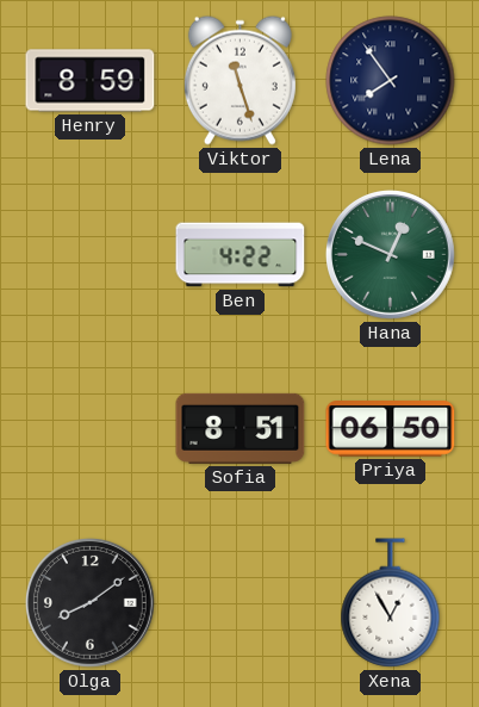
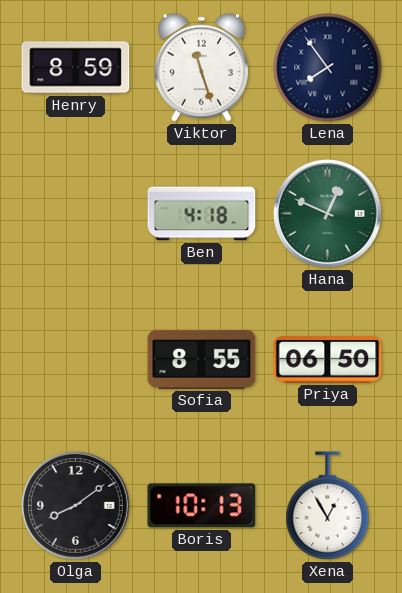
Ben: 4:22 -> 4:18 (202, 214)
Sofia: 8:51 -> 8:55 (202, 359)
Boris: none -> 10:13 (202, 506)
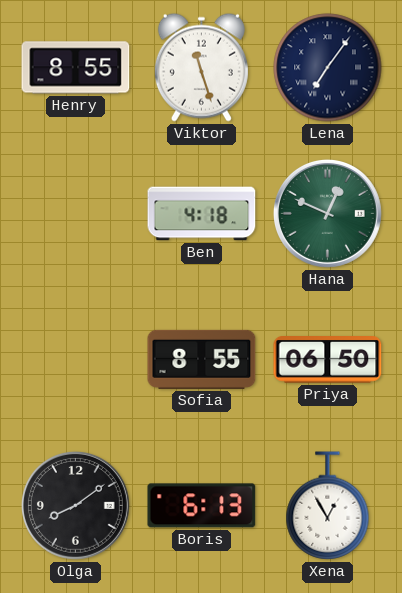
Henry: 8:59 -> 8:55 (76, 68)
Lena: 7:54 -> 7:06 (328, 68)
Boris: 10:13 -> 6:13 (202, 506)
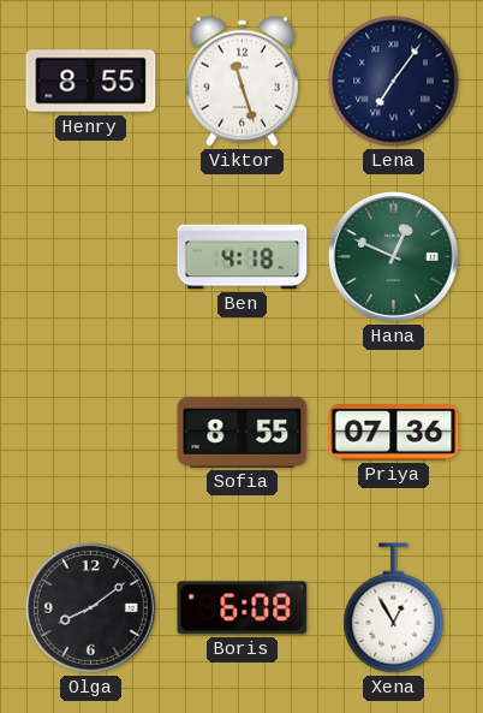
Priya: 06:50 -> 07:36 (394, 433)
Boris: 6:13 -> 6:08 (243, 608)
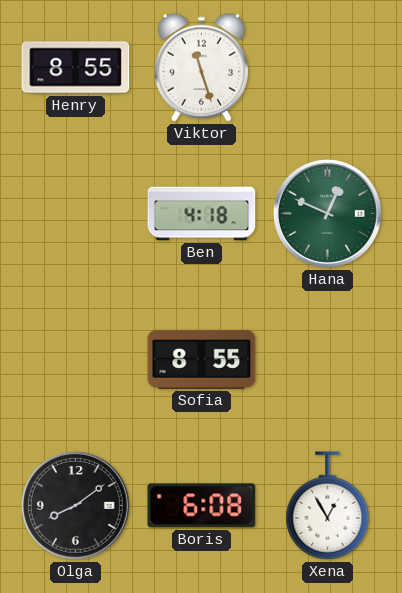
Lena: 7:06 -> none (394, 82)
Priya: 07:36 -> none (394, 433)
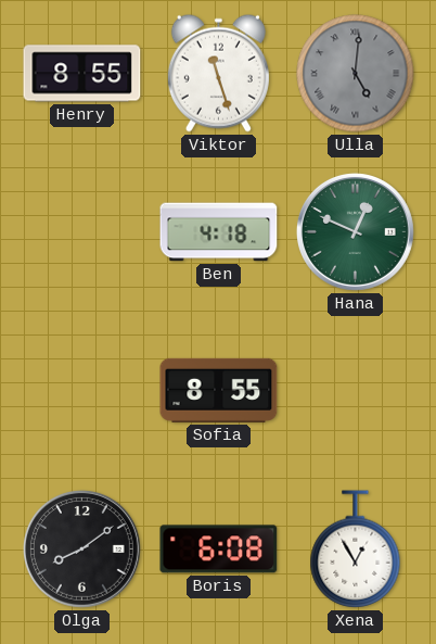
Ulla: none -> 5:01 (356, 74)
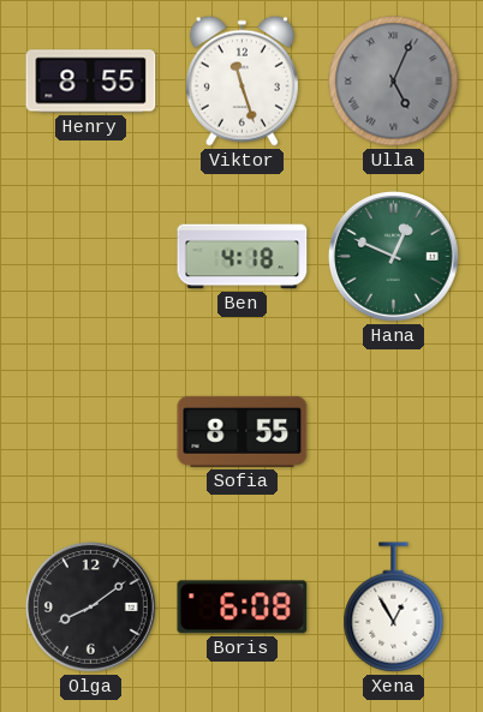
Ulla: 5:01 -> 5:04 (394, 82)
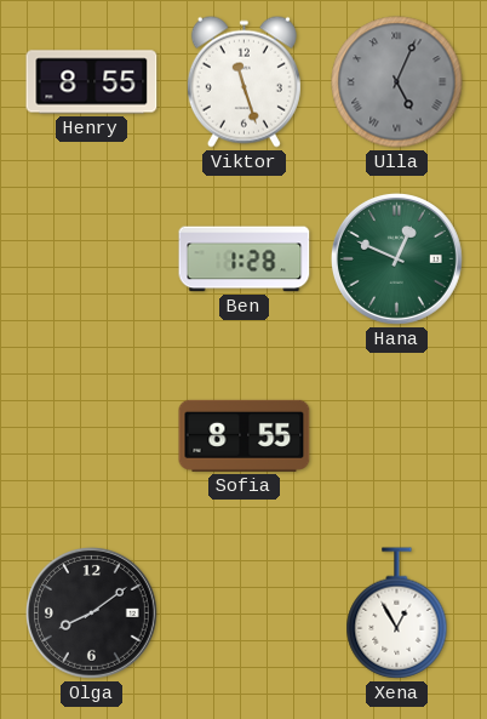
Ben: 4:18 -> 1:28 (245, 259)
Boris: 6:08 -> none (243, 608)
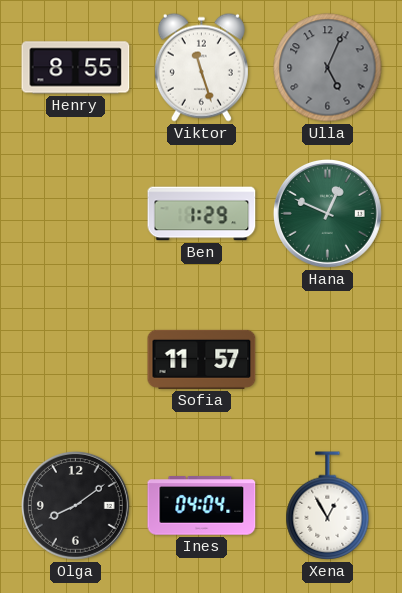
Ulla numerals: Roman -> Arabic (328, 68)
Ben: 1:28 -> 1:29 (202, 214)
Sofia: 8:55 -> 11:57 (202, 359)
Ines: none -> 04:04 (202, 506)
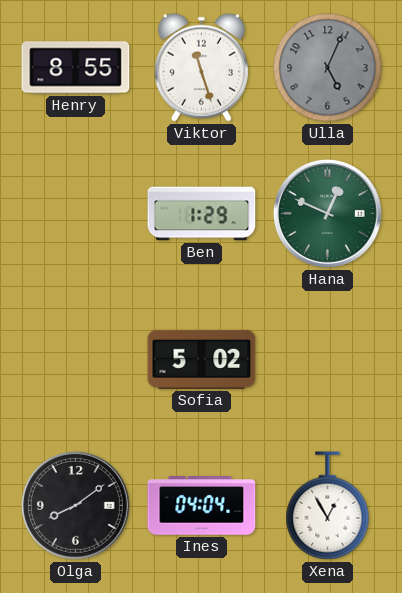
Sofia: 11:57 -> 5:02 (202, 359)
